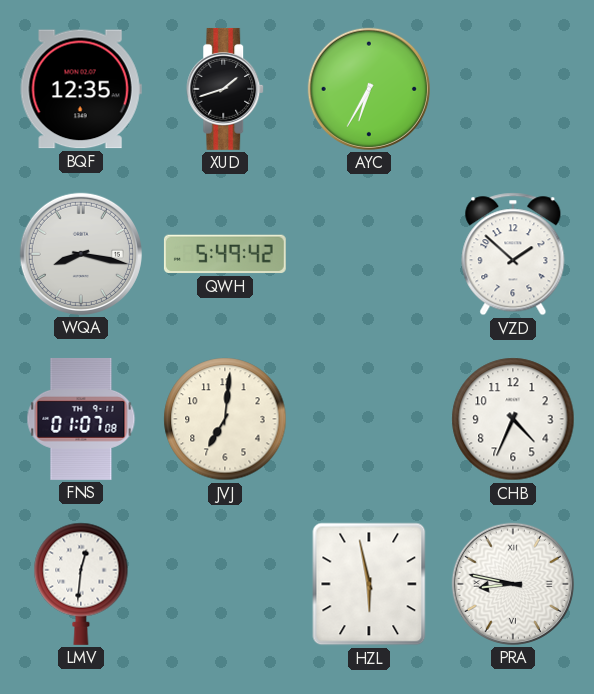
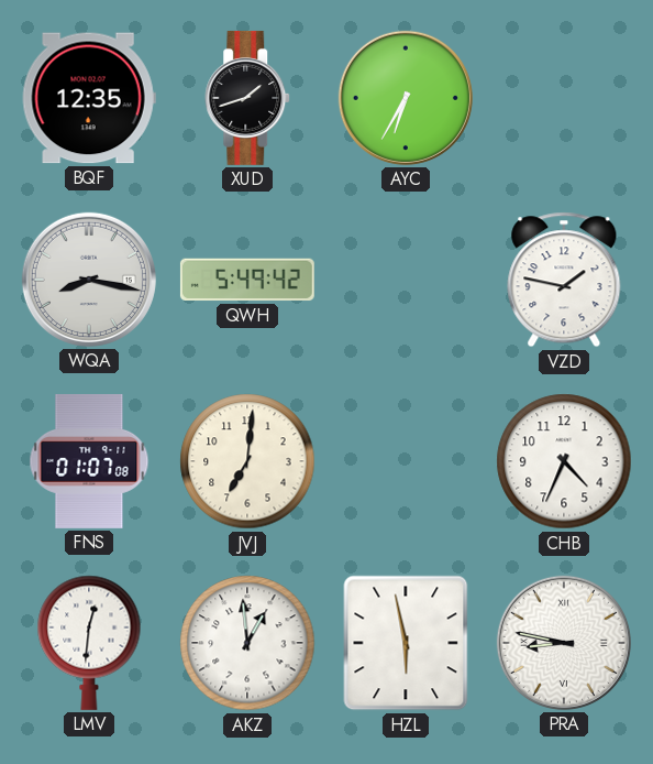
VZD: 1:52 -> 1:47 (564, 280)
AKZ: none -> 12:59 (247, 643)
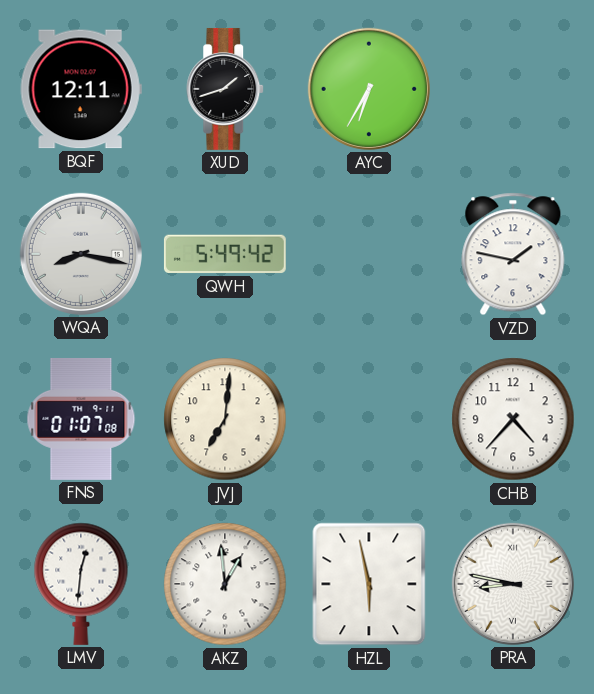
BQF: 12:35 -> 12:11 (81, 89)
CHB: 4:34 -> 4:37 (513, 419)
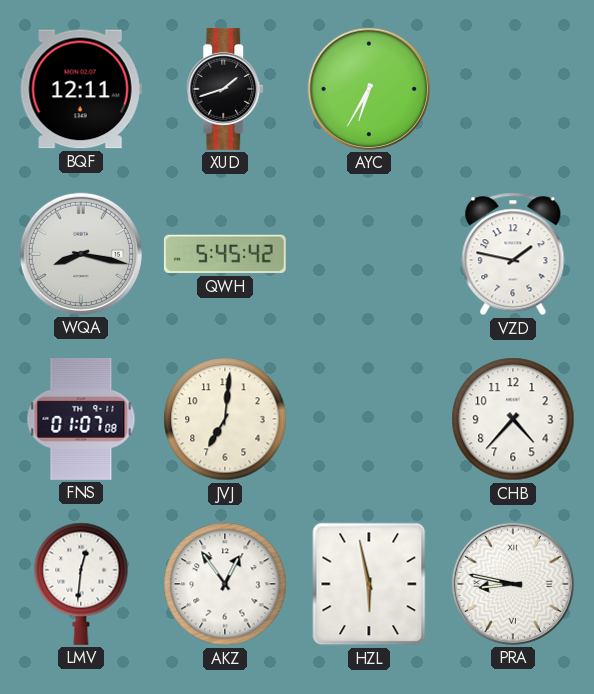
QWH: 5:49 -> 5:45 (225, 254)
AKZ: 12:59 -> 12:54 (225, 584)
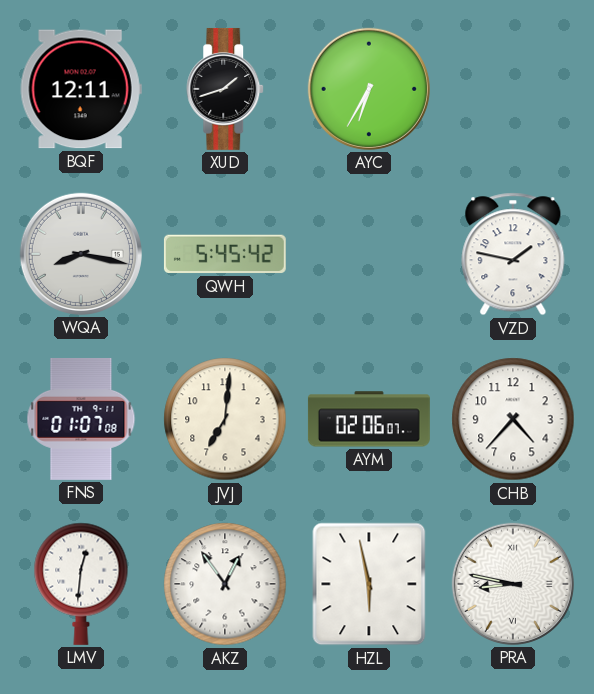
AYM: none -> 02:06 (369, 419)
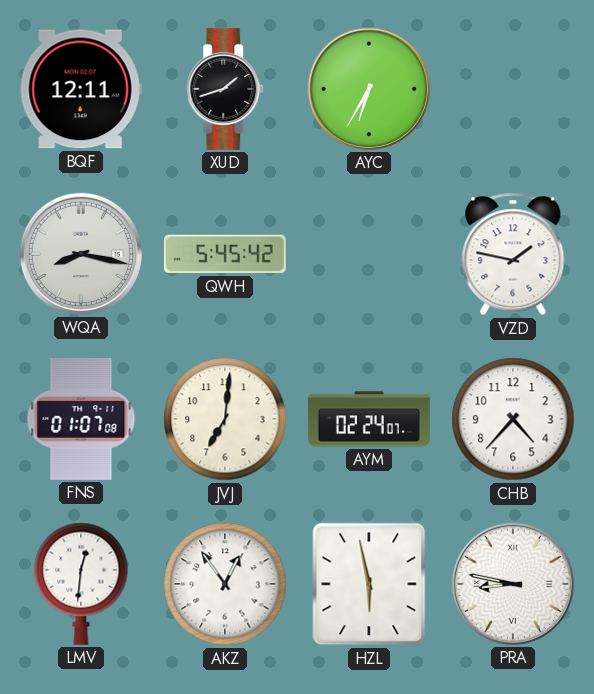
AYM: 02:06 -> 02:24 (369, 419)
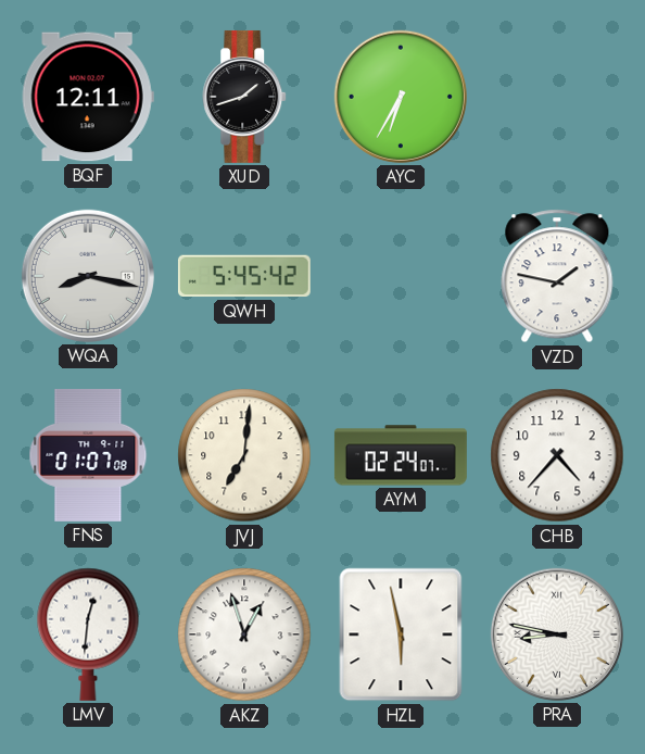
AKZ: 12:54 -> 12:57 (244, 634)
